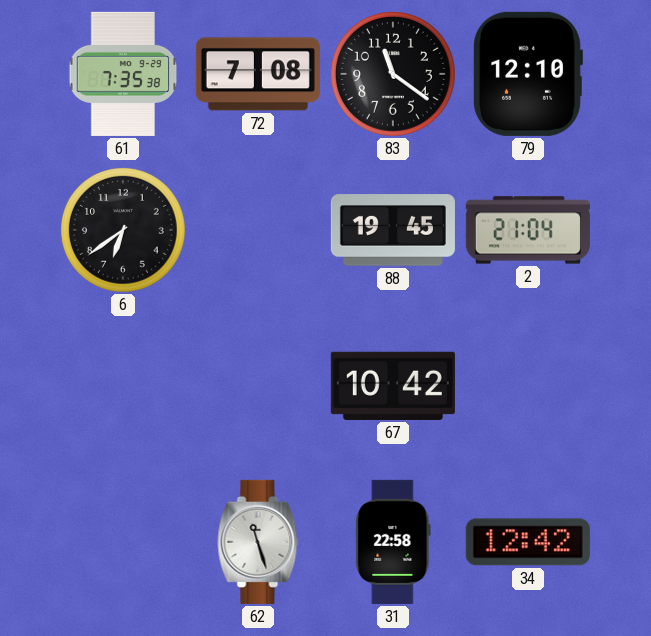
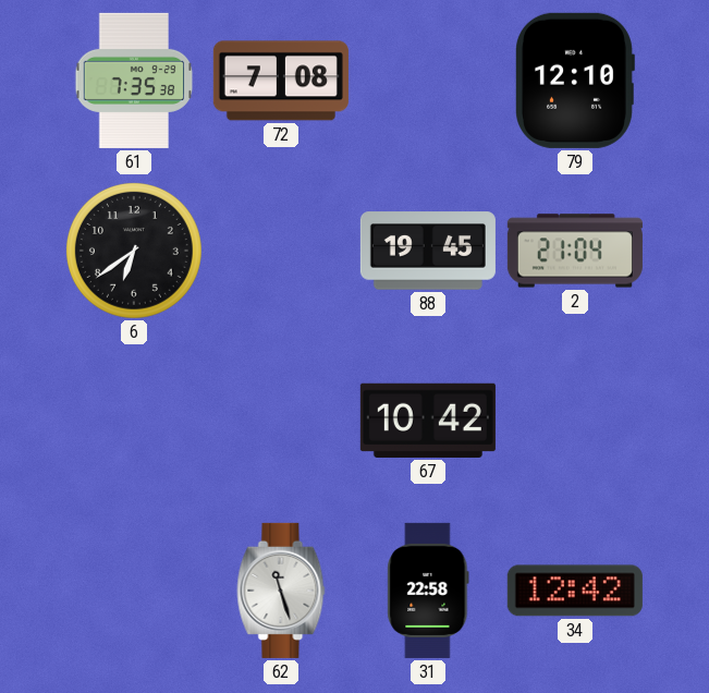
83: 11:21 -> none (393, 74)
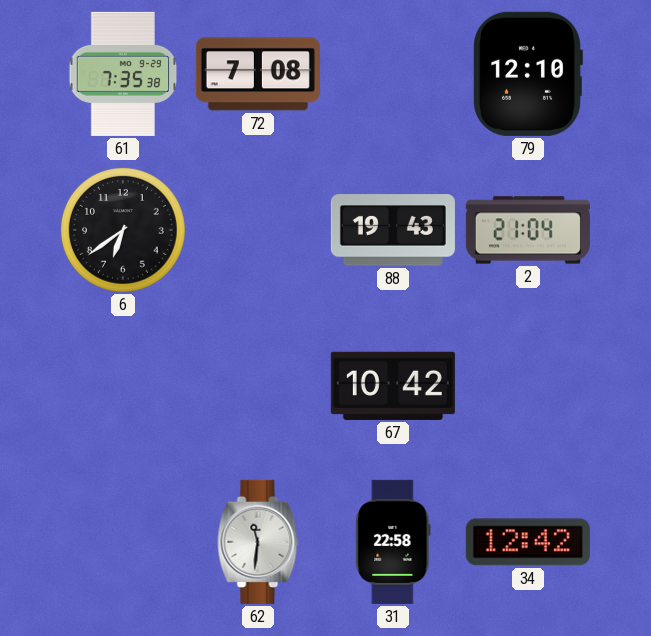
88: 19:45 -> 19:43 (393, 230)
62: 11:27 -> 11:31 (258, 542)
